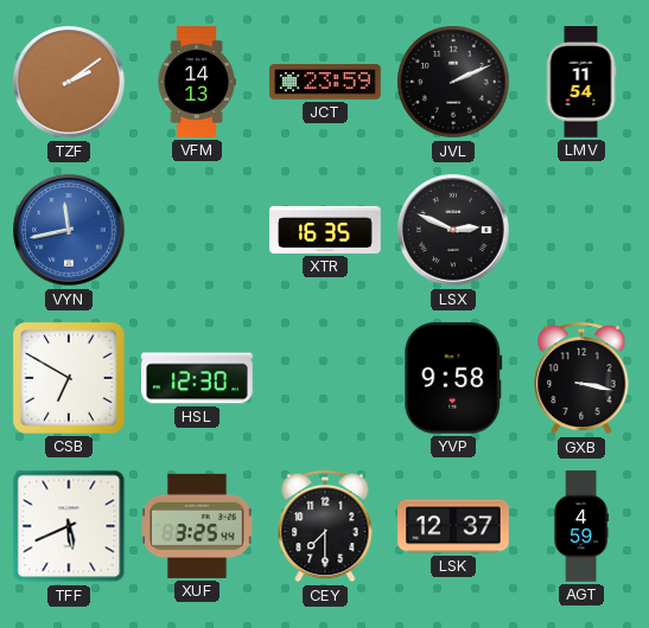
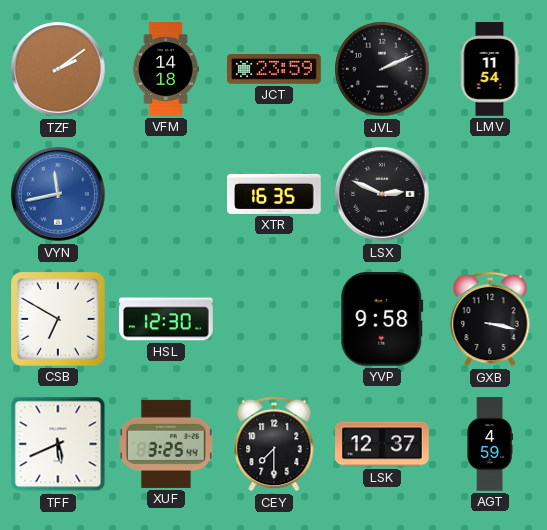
VFM: 14:13 -> 14:18 (166, 69)
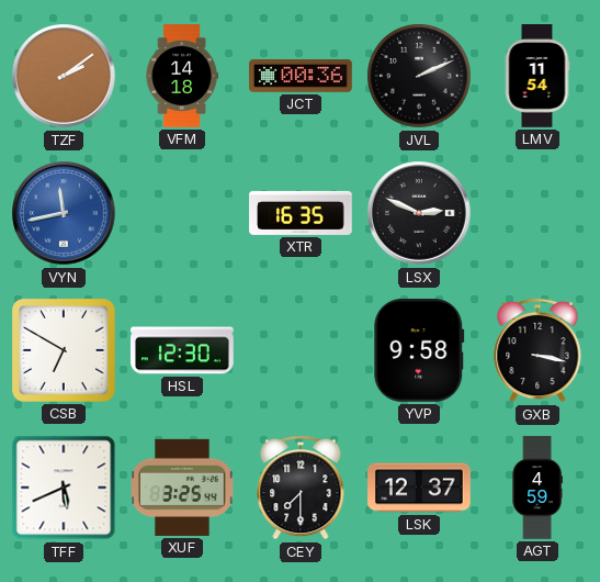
JCT: 23:59 -> 00:36 (301, 76)
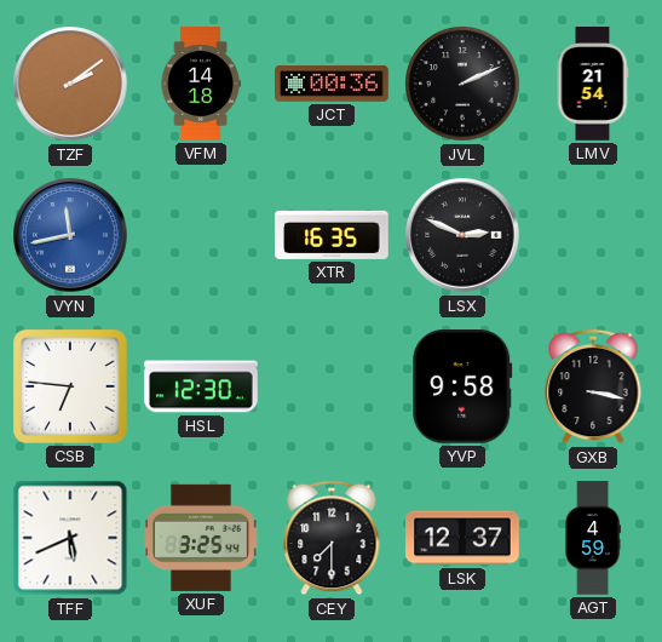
LMV: 11:54 -> 21:54 (593, 84)
CSB: 6:50 -> 6:46 (71, 388)
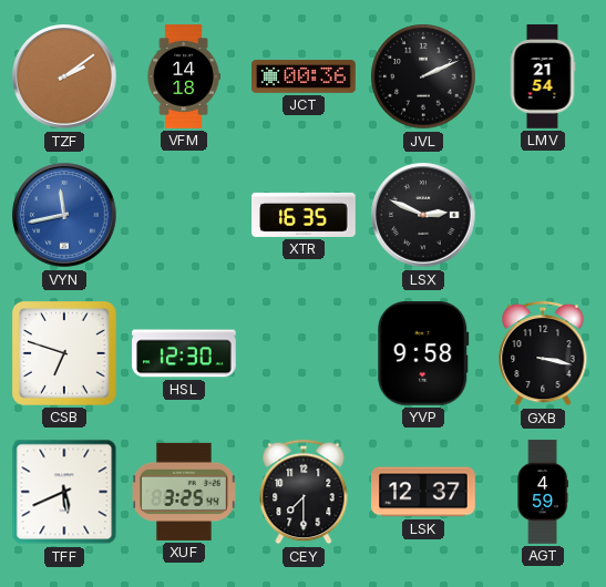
CSB: 6:46 -> 6:48 (65, 354)
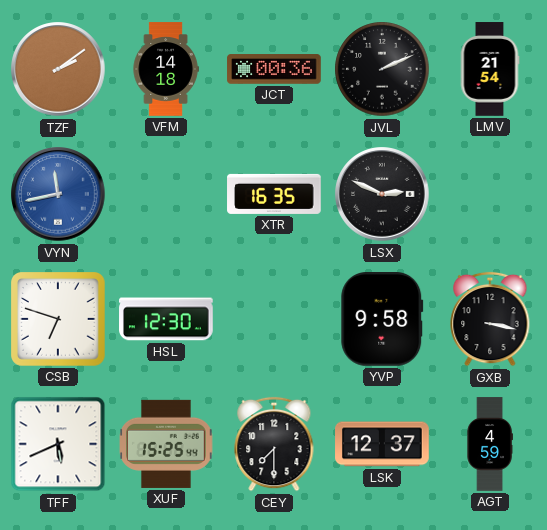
XUF: 3:25 -> 15:25 (167, 444)
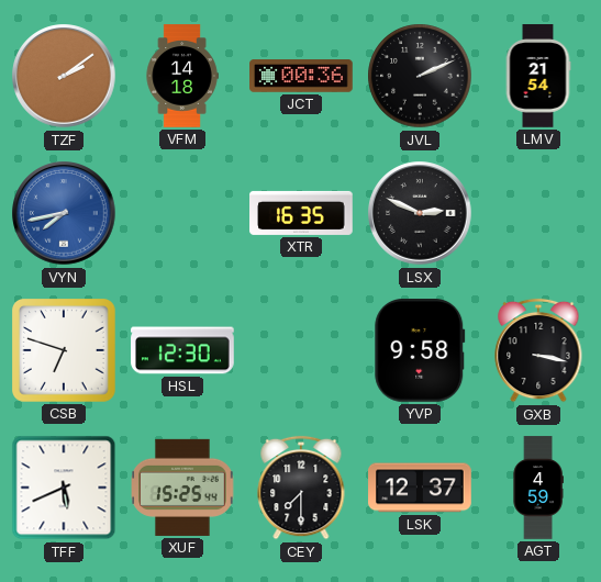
VYN: 11:43 -> 7:43 (64, 213)
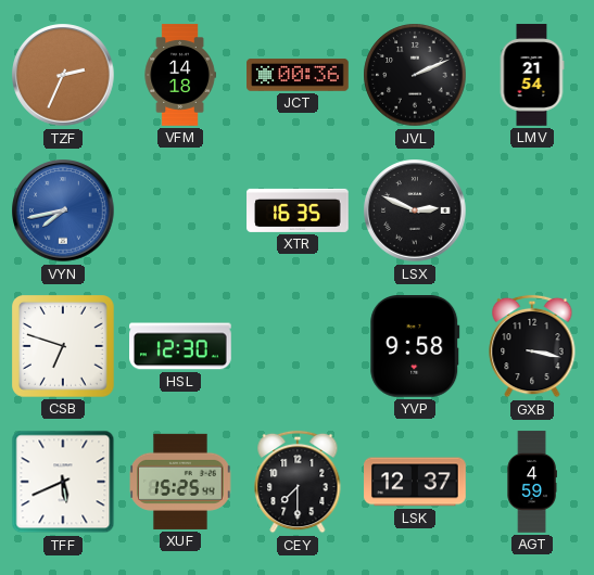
TZF: 2:09 -> 2:34 (63, 75)
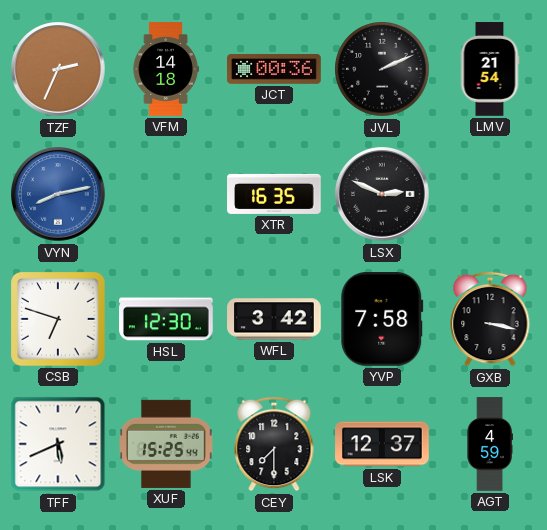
VYN: 7:43 -> 8:13 (58, 194)
WFL: none -> 3:42 (274, 319)
YVP: 9:58 -> 7:58 (382, 320)
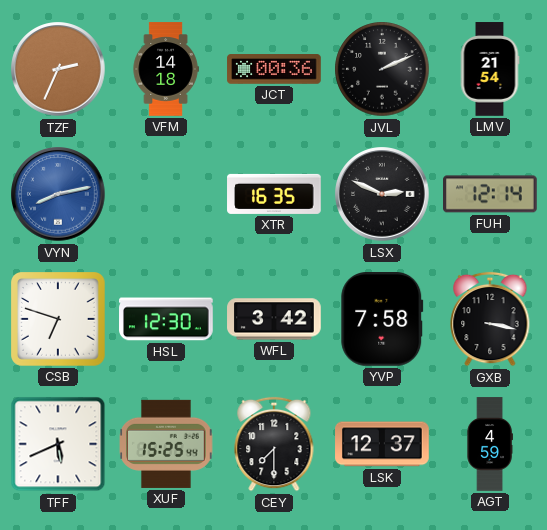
FUH: none -> 12:14 (491, 194)
